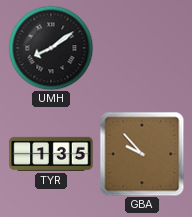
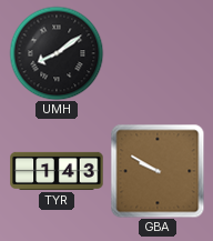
TYR: 1:35 -> 1:43 (57, 171)
GBA: 9:53 -> 9:50 (158, 171)
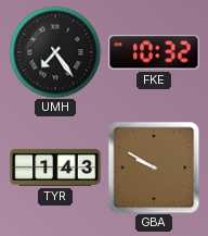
UMH: 8:09 -> 7:24 (55, 52)
FKE: none -> 10:32 (154, 52)
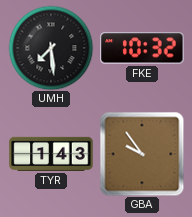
UMH: 7:24 -> 7:29 (51, 48)
GBA: 9:50 -> 9:54 (142, 154)
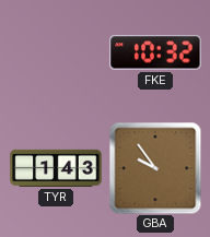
UMH: 7:29 -> none (51, 48)
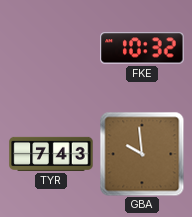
TYR: 1:43 -> 7:43 (51, 154)
GBA: 9:54 -> 9:59 (142, 154)
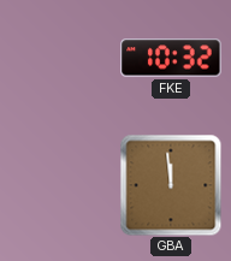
TYR: 7:43 -> none (51, 154)
GBA: 9:59 -> 11:59 (171, 185)
